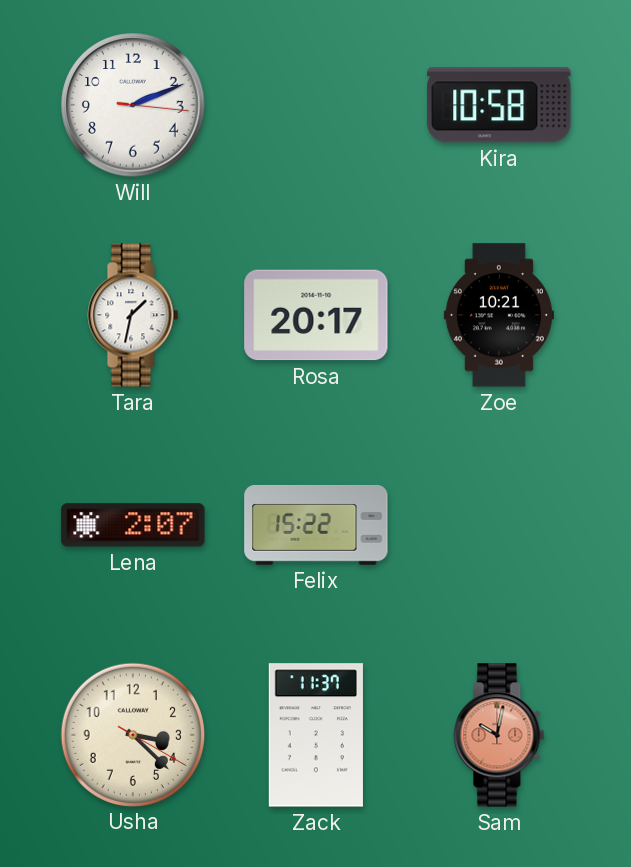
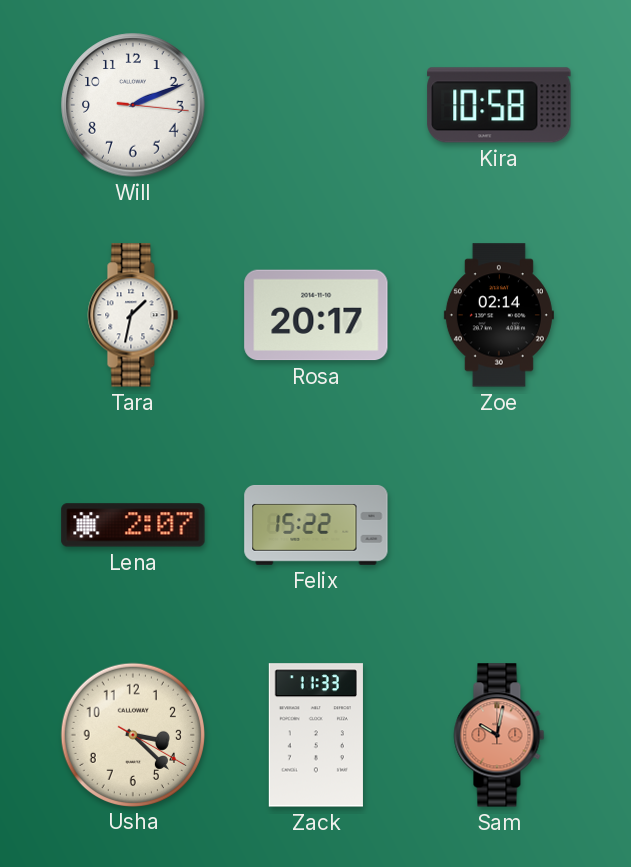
Zoe: 10:21 -> 02:14 (499, 315)
Zack: 11:37 -> 11:33 (316, 735)
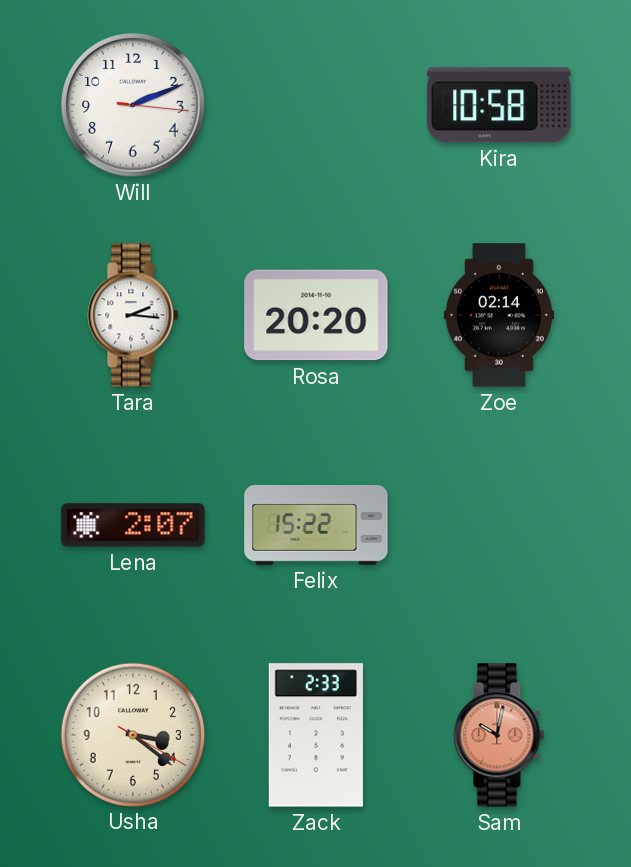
Tara: 1:32 -> 2:16 (133, 315)
Rosa: 20:17 -> 20:20 (316, 315)
Usha: 3:22 -> 3:21 (132, 734)
Zack: 11:33 -> 2:33 (316, 735)
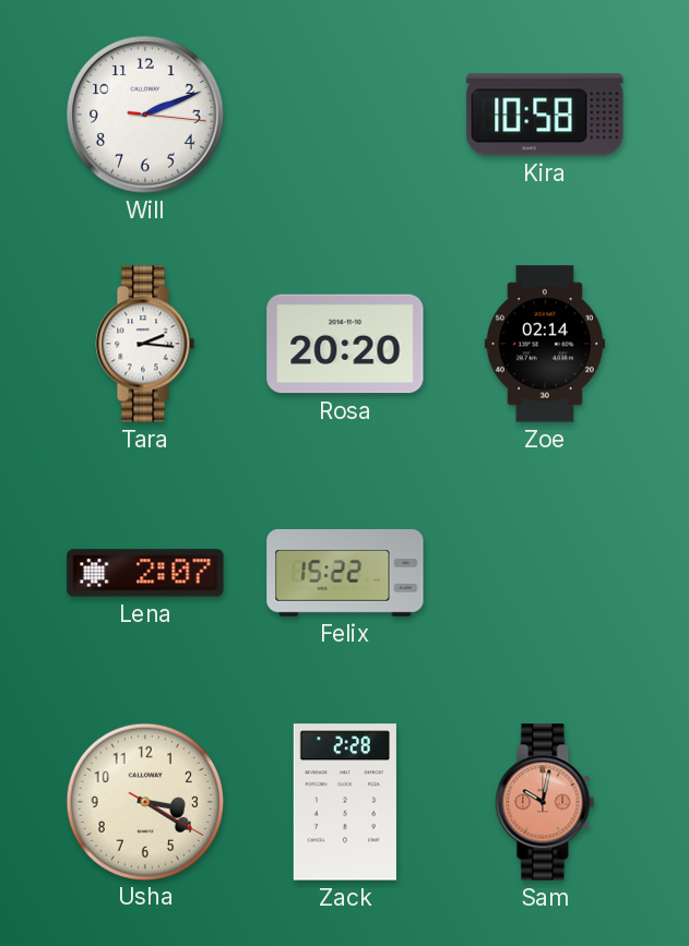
Usha: 3:21 -> 3:20 (144, 801)
Zack: 2:33 -> 2:28 (345, 802)
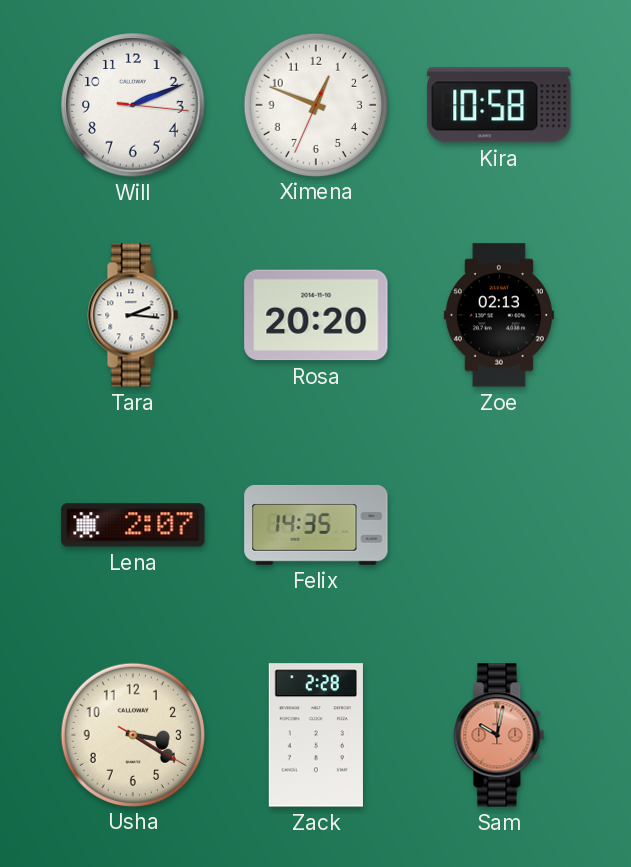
Ximena: none -> 12:48 (315, 104)
Zoe: 02:14 -> 02:13 (499, 315)
Felix: 15:22 -> 14:35 (316, 525)
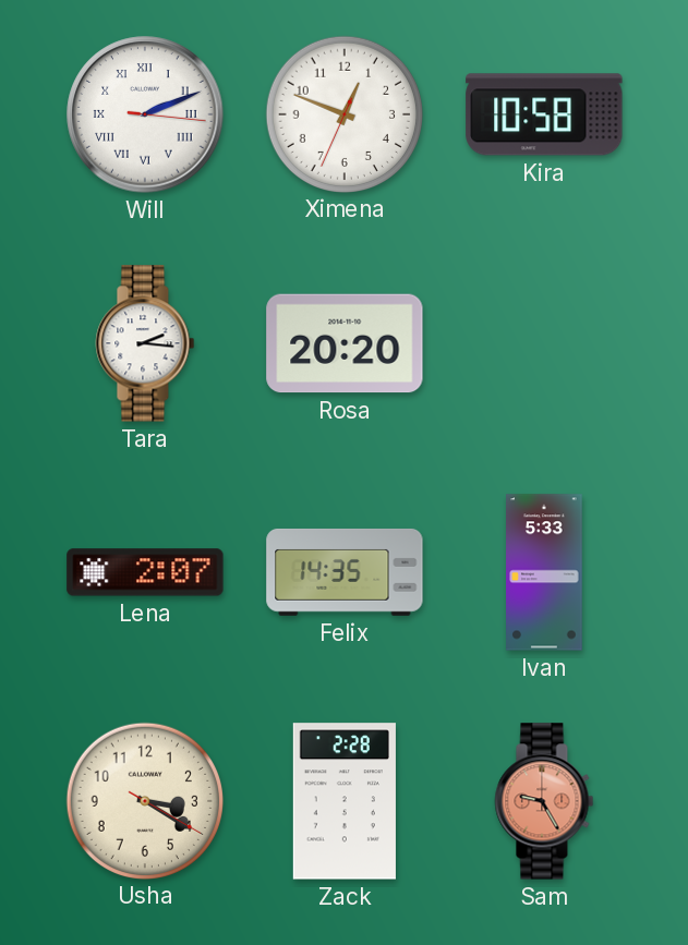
Will numerals: Arabic -> Roman (145, 114)
Zoe: 02:13 -> none (499, 315)
Ivan: none -> 5:33 (544, 572)
Sam: 10:02 -> 9:25 (544, 801)
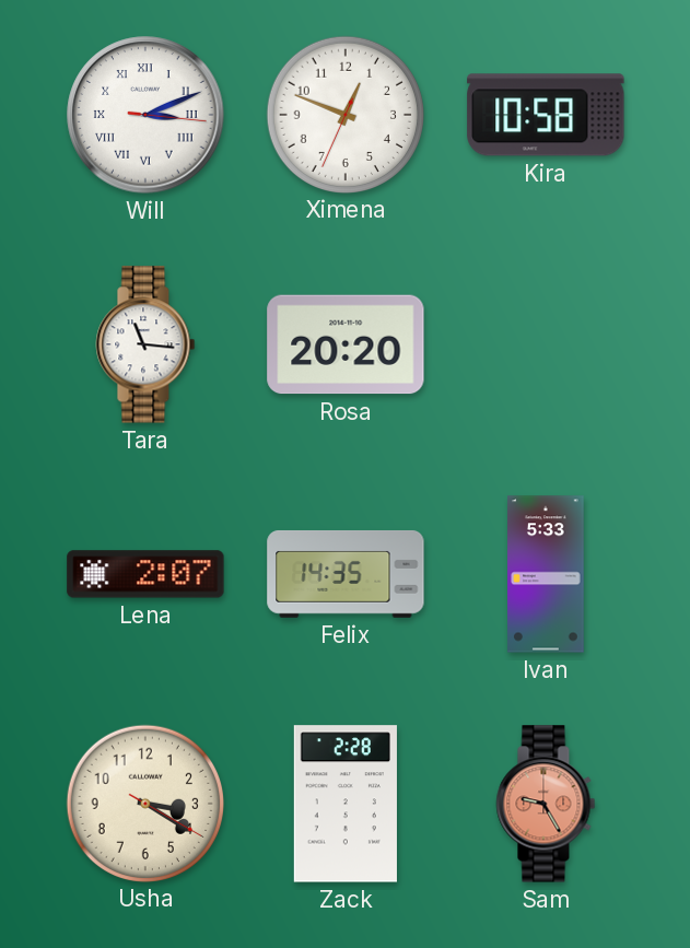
Will: 2:11 -> 3:11 (145, 115)
Tara: 2:16 -> 11:16 (145, 344)
